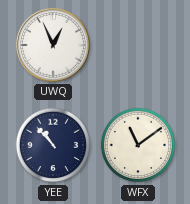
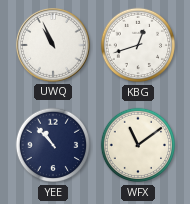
UWQ: 12:56 -> 10:56 (54, 46)
KBG: none -> 12:42 (138, 45)
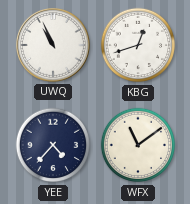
YEE: 10:53 -> 4:37 (53, 145)
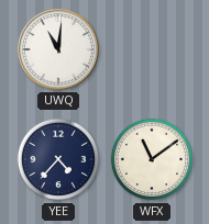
UWQ: 10:56 -> 11:01 (59, 51)
KBG: 12:42 -> none (138, 45)
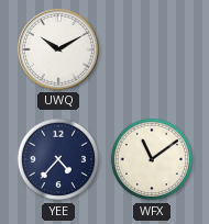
UWQ: 11:01 -> 10:10 (59, 51)
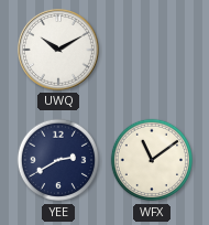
YEE: 4:37 -> 2:40 (58, 160)
